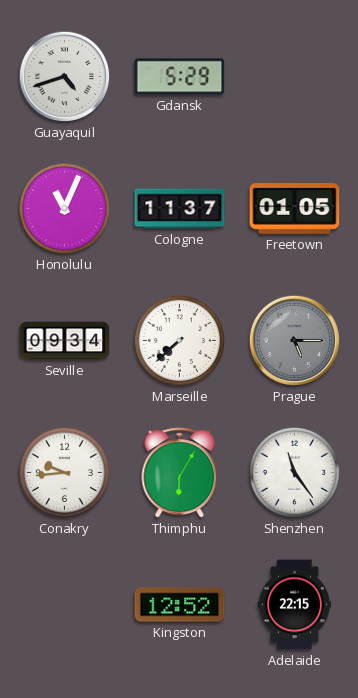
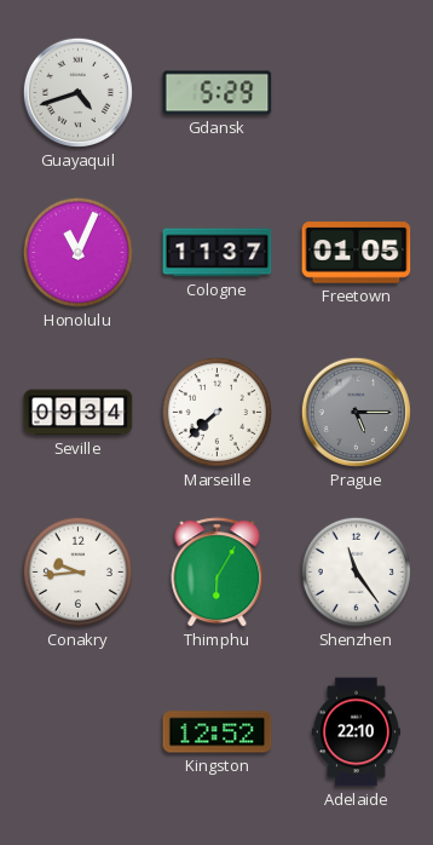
Adelaide: 22:15 -> 22:10 (356, 732)
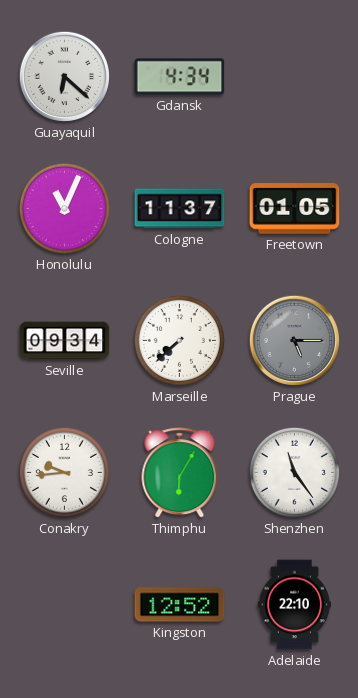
Guayaquil: 4:42 -> 6:22 (64, 76)
Gdansk: 5:29 -> 4:34 (180, 77)
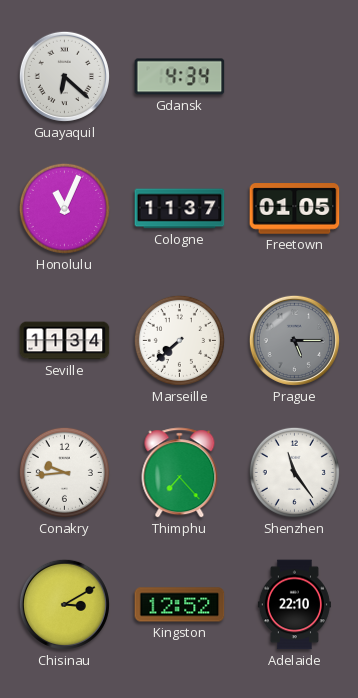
Seville: 09:34 -> 11:34 (65, 341)
Thimphu: 6:05 -> 7:23 (180, 473)
Chisinau: none -> 3:10 (64, 604)
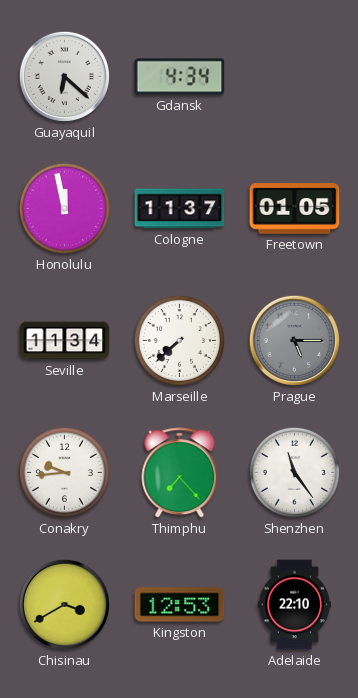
Honolulu: 11:04 -> 11:58 (64, 208)
Chisinau: 3:10 -> 3:40 (64, 604)
Kingston: 12:52 -> 12:53 (180, 605)
